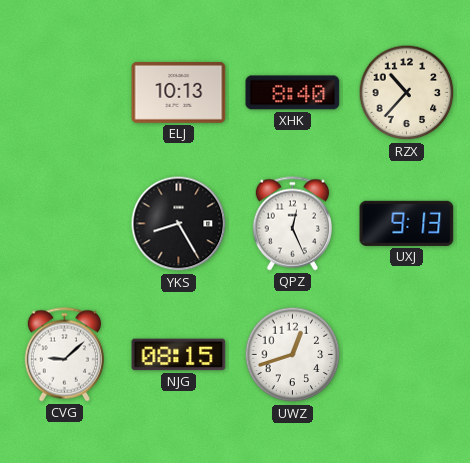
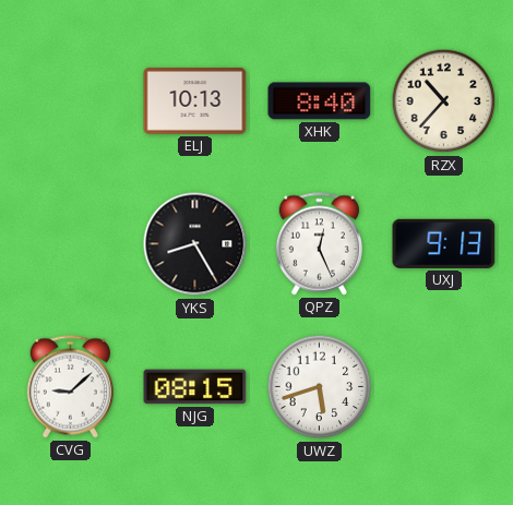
UWZ: 12:42 -> 5:42 (320, 387)
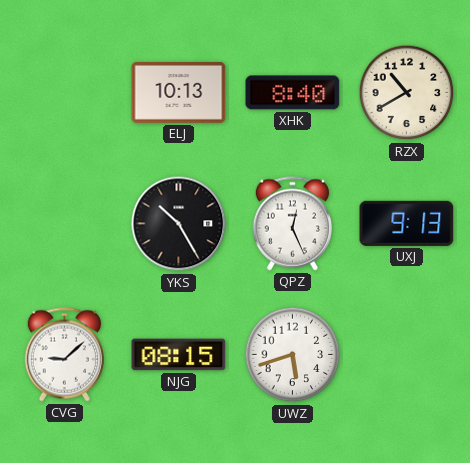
RZX: 10:37 -> 10:40 (407, 93)
YKS: 8:25 -> 10:25 (179, 224)
